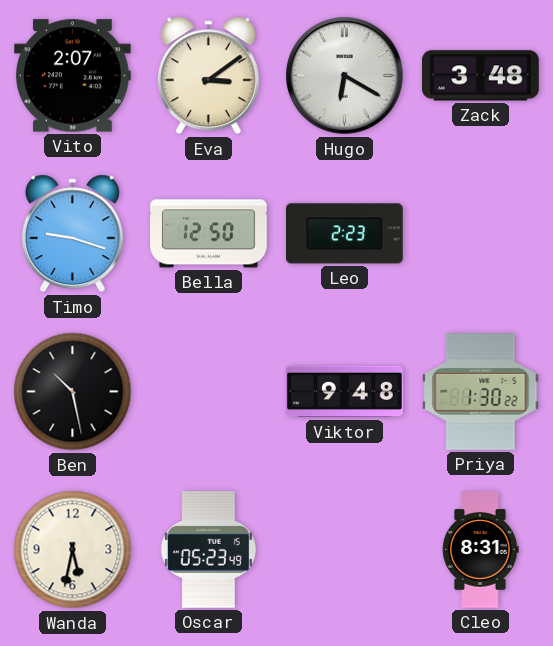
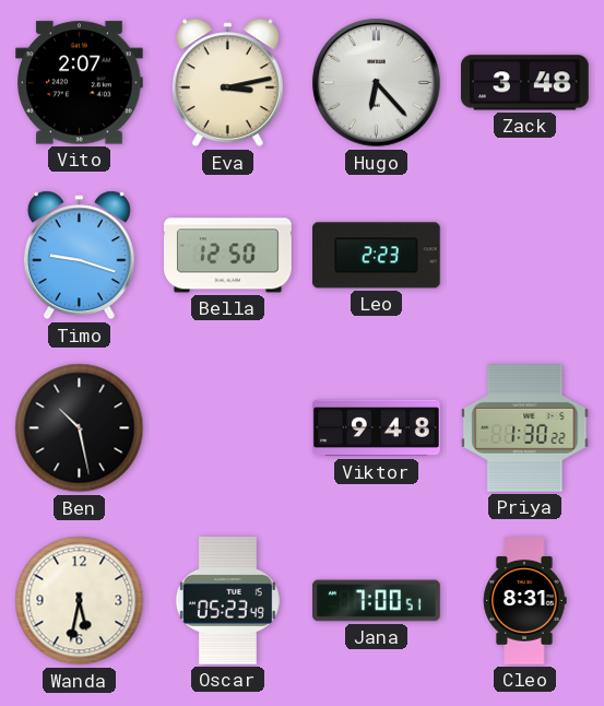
Eva: 3:09 -> 3:13 (227, 83)
Hugo: 6:20 -> 6:23 (377, 83)
Jana: none -> 7:00 (377, 601)
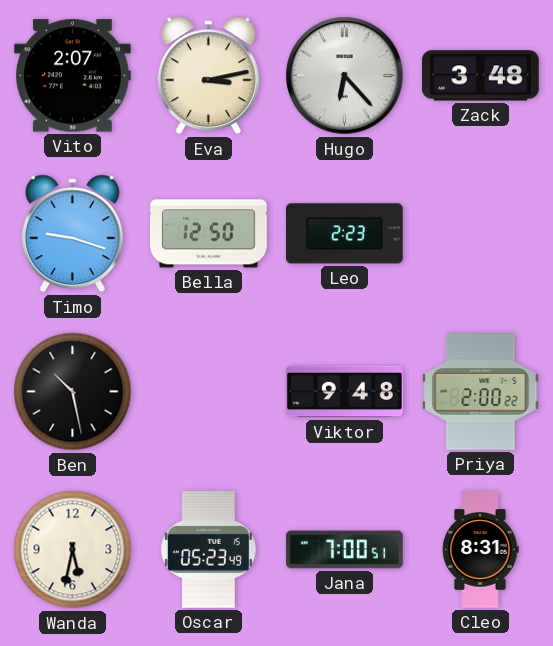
Priya: 1:30 -> 2:00 (481, 392)
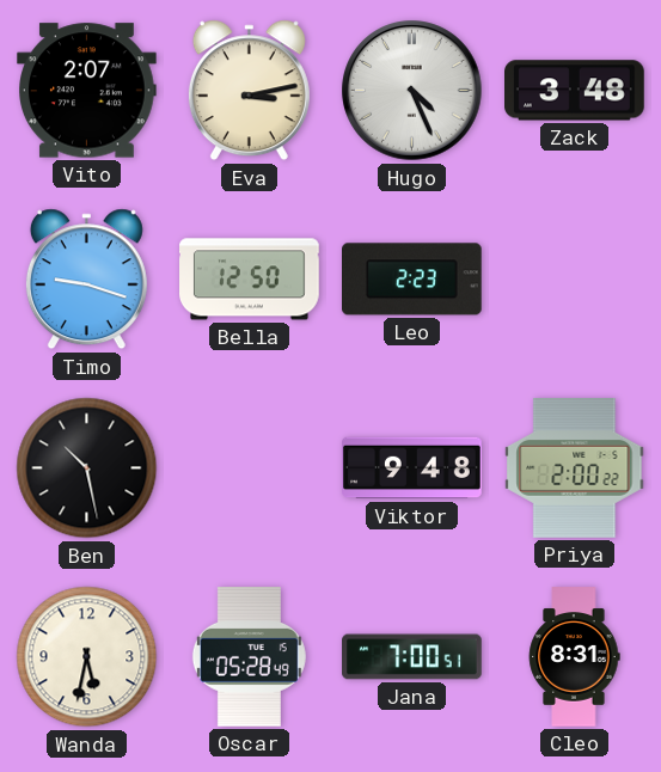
Hugo: 6:23 -> 4:26 (412, 91)
Oscar: 05:23 -> 05:28 (249, 657)
